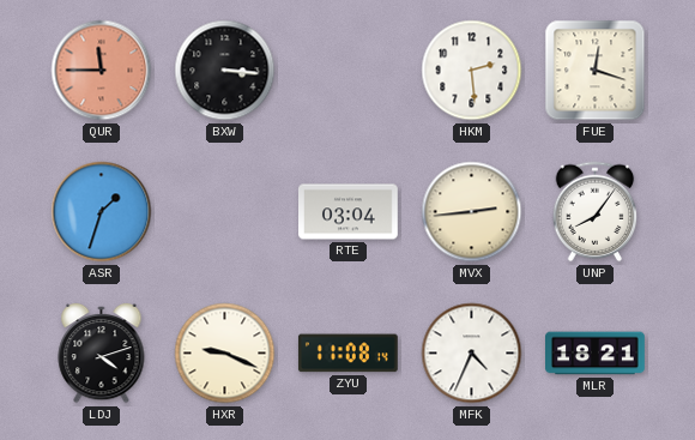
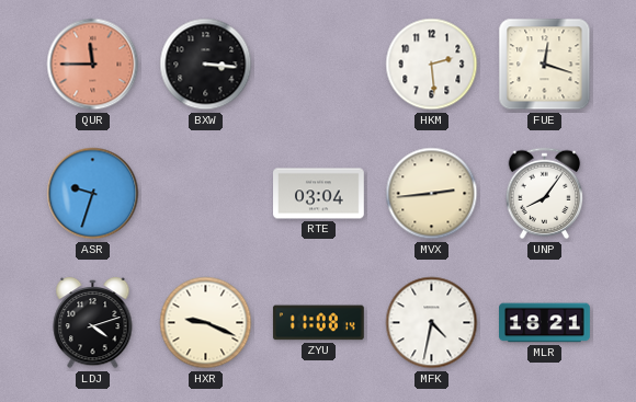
ASR: 1:33 -> 9:33 (93, 194)
MFK: 4:34 -> 4:32 (432, 323)
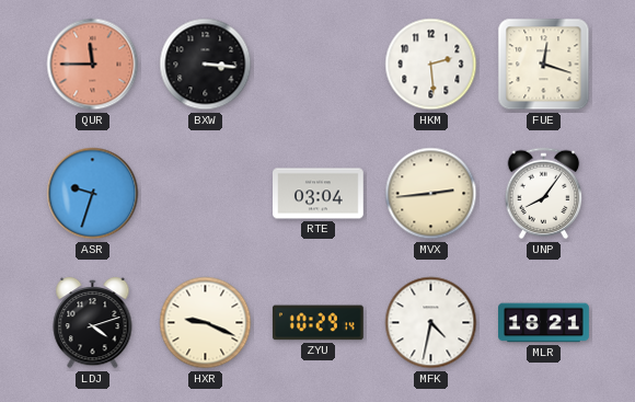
ZYU: 11:08 -> 10:29 (317, 323)
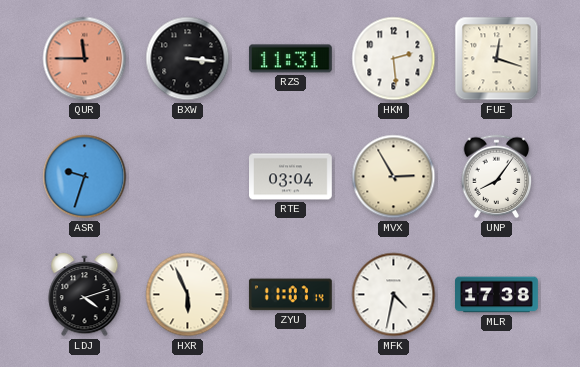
RZS: none -> 11:31 (290, 59)
MVX: 2:44 -> 2:55 (394, 177)
HXR: 9:19 -> 5:56 (188, 295)
ZYU: 10:29 -> 11:07 (290, 295)
MLR: 18:21 -> 17:38 (497, 295)
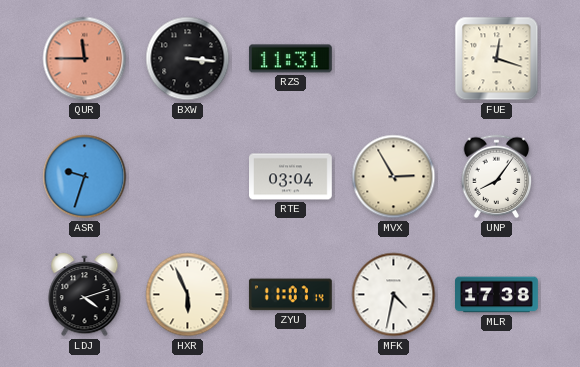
HKM: 2:29 -> none (394, 59)
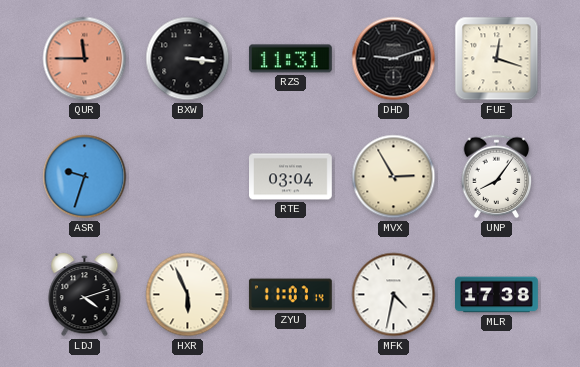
DHD: none -> 9:12 (394, 59)
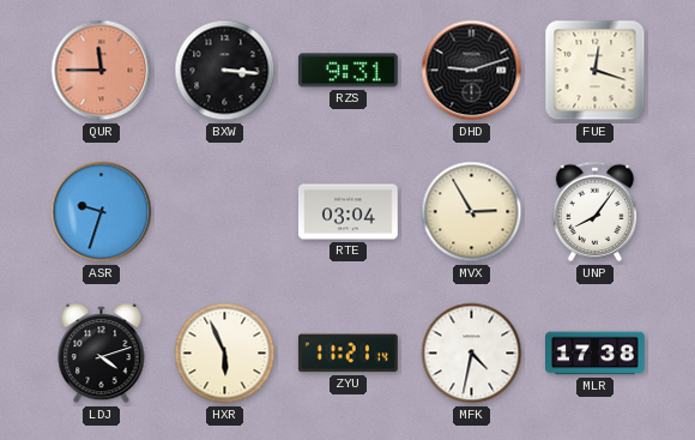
RZS: 11:31 -> 9:31 (347, 71)
ZYU: 11:07 -> 11:21 (347, 354)
